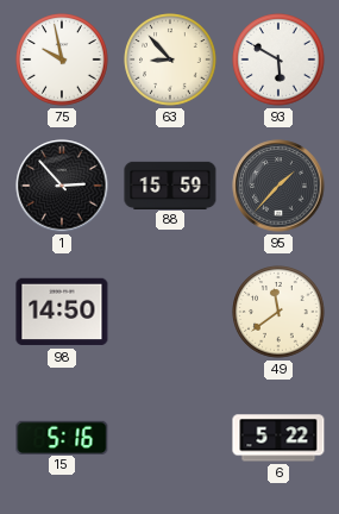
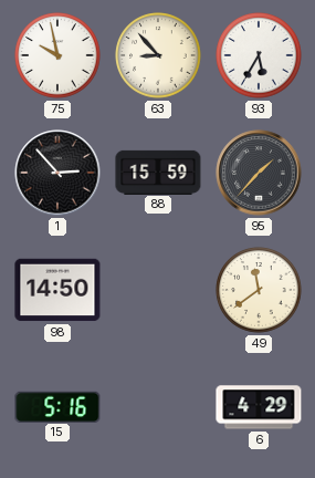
93: 5:50 -> 5:35 (259, 55)
6: 5:22 -> 4:29 (259, 407)
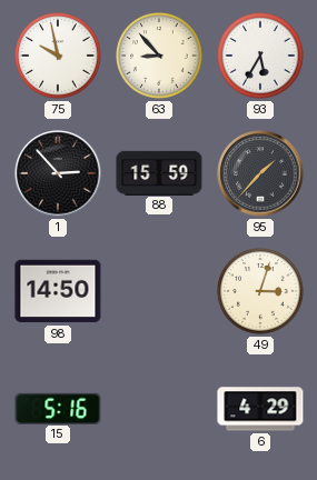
49: 11:39 -> 3:03 (260, 291)
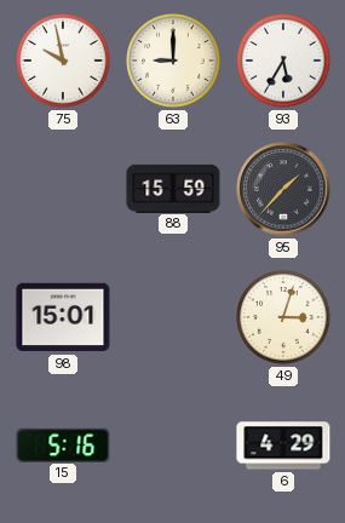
63: 8:53 -> 9:00 (173, 61)
1: 2:53 -> none (58, 173)
98: 14:50 -> 15:01 (63, 317)
